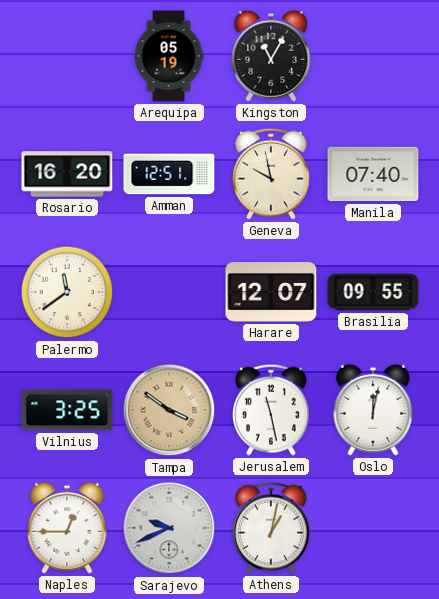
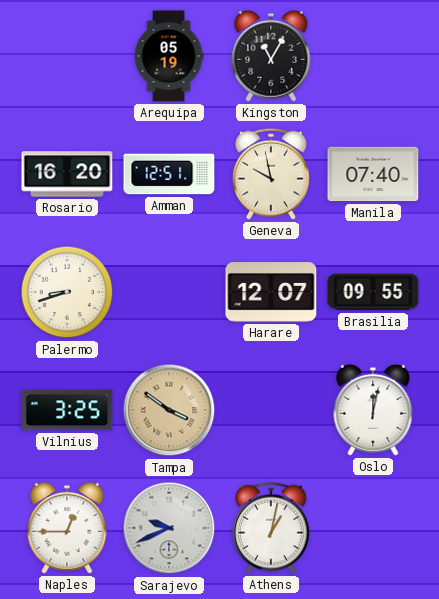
Palermo: 11:39 -> 8:42 (67, 292)
Jerusalem: 11:28 -> none (272, 410)
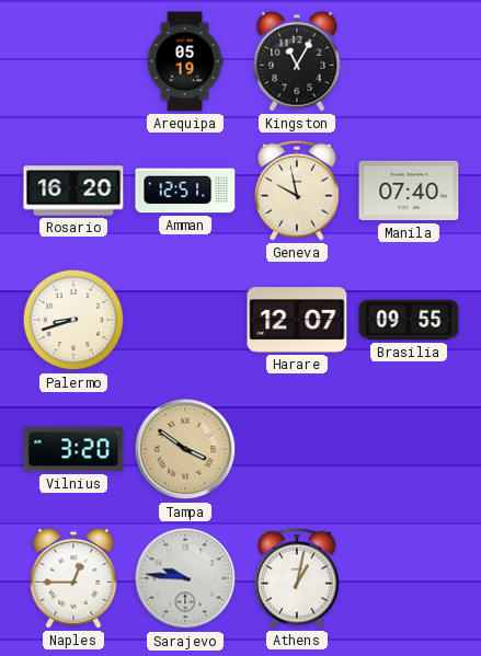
Vilnius: 3:25 -> 3:20 (73, 449)
Oslo: 12:02 -> none (373, 410)
Sarajevo: 9:41 -> 9:46 (185, 578)
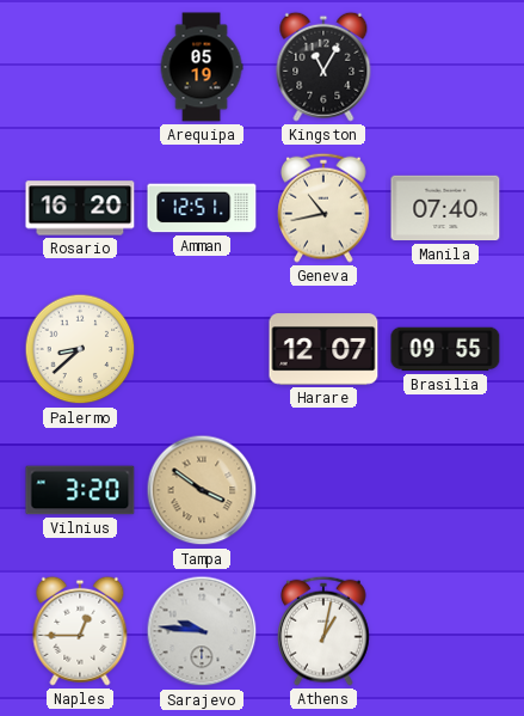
Geneva: 9:58 -> 10:43 (325, 208)
Palermo: 8:42 -> 8:38 (80, 349)
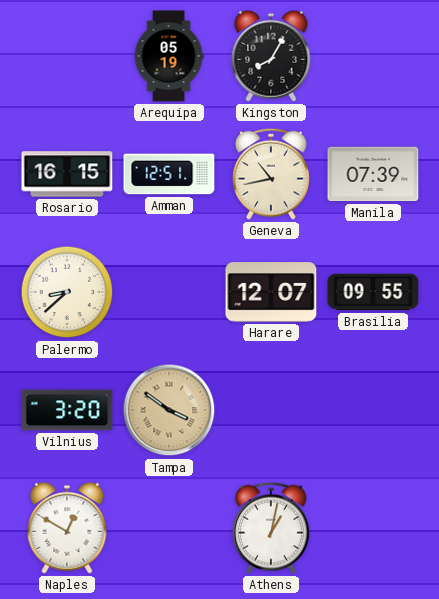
Kingston: 11:05 -> 8:05 (271, 56)
Rosario: 16:20 -> 16:15 (67, 174)
Manila: 07:40 -> 07:39 (373, 174)
Naples: 12:45 -> 12:50 (67, 528)
Sarajevo: 9:46 -> none (202, 631)
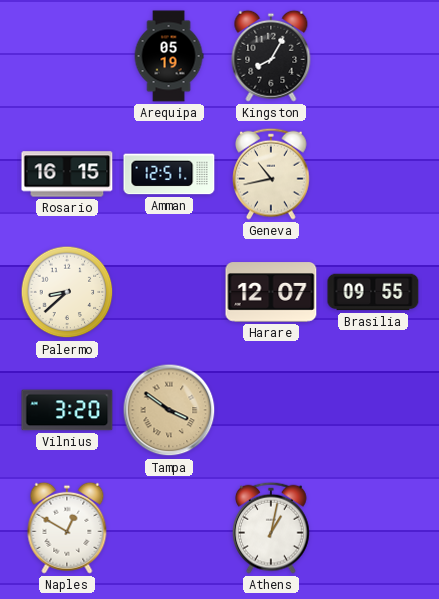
Manila: 07:39 -> none (373, 174)
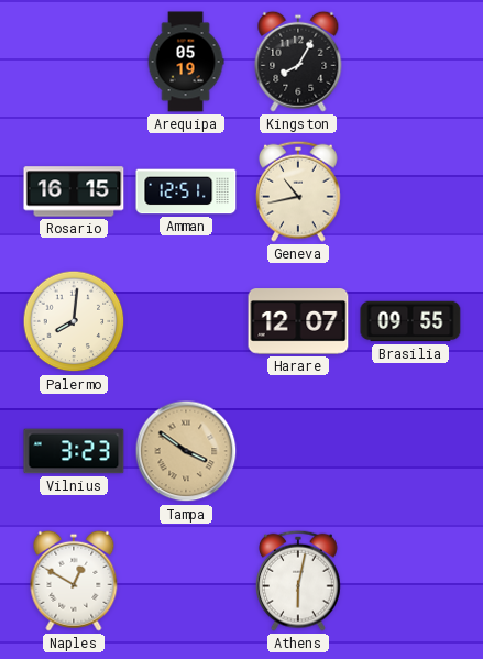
Palermo: 8:38 -> 8:01 (74, 321)
Vilnius: 3:20 -> 3:23 (74, 451)
Athens: 1:02 -> 6:02 (299, 581)
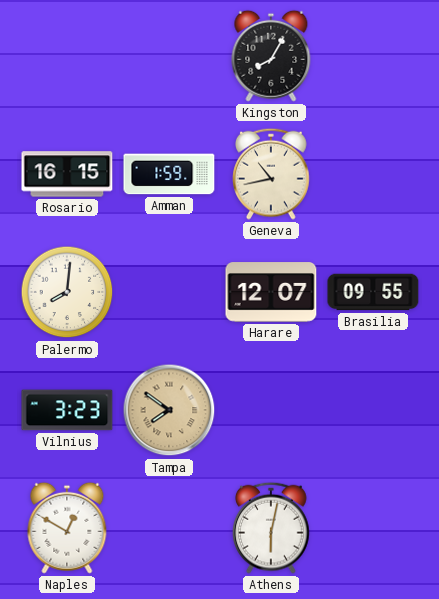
Arequipa: 05:19 -> none (186, 62)
Amman: 12:51 -> 1:59 (169, 174)
Tampa: 3:51 -> 7:51 (169, 410)
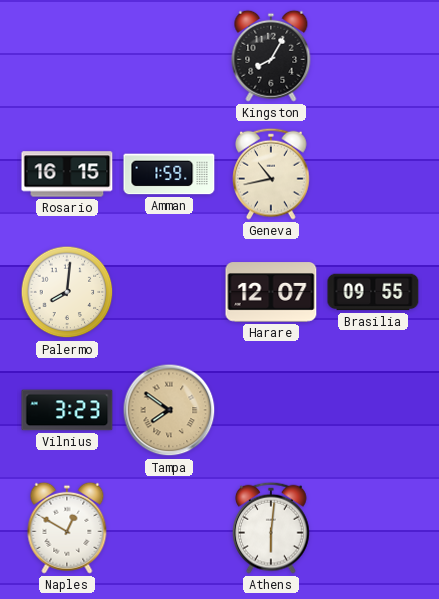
Athens: 6:02 -> 6:01 (272, 528)
